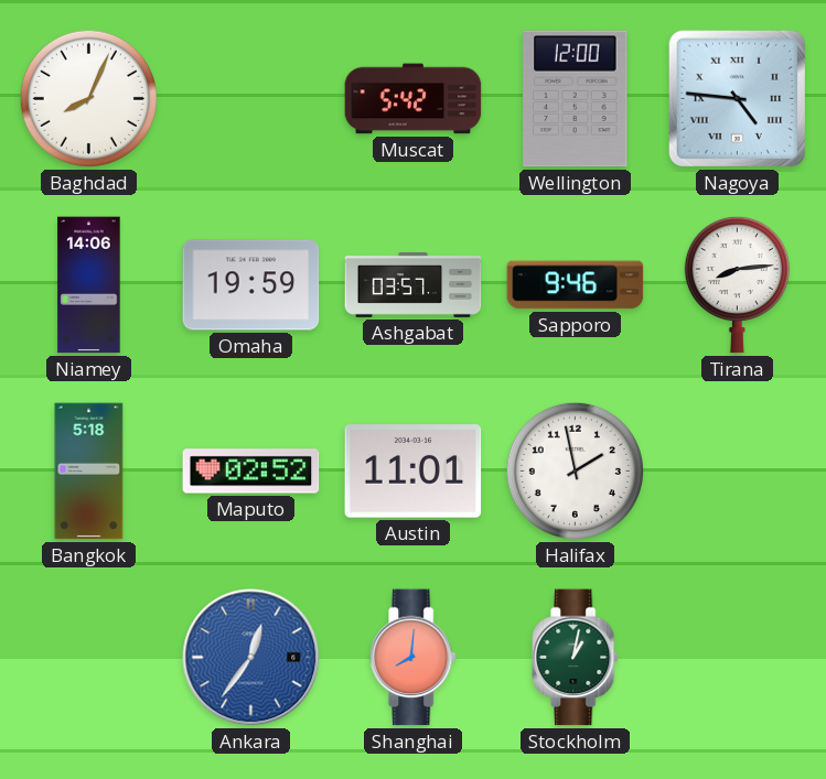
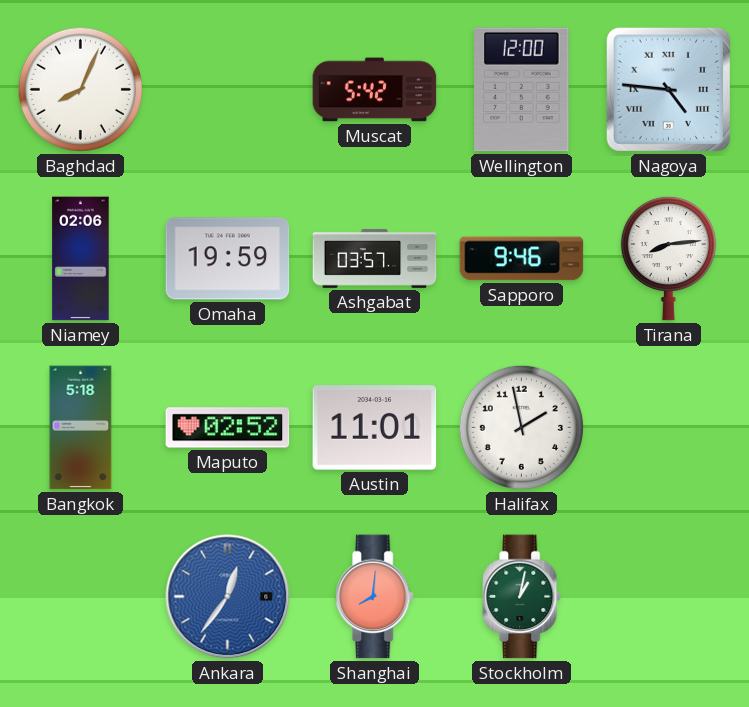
Niamey: 14:06 -> 02:06 (81, 259)
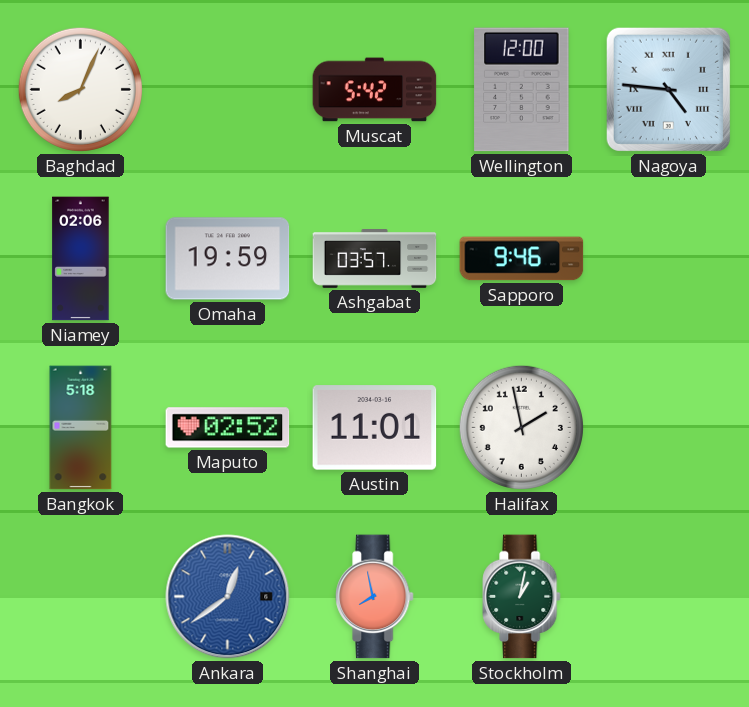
Tirana: 8:14 -> none (668, 258)
Ankara: 12:36 -> 12:39 (228, 597)
Shanghai: 8:01 -> 7:58 (375, 597)
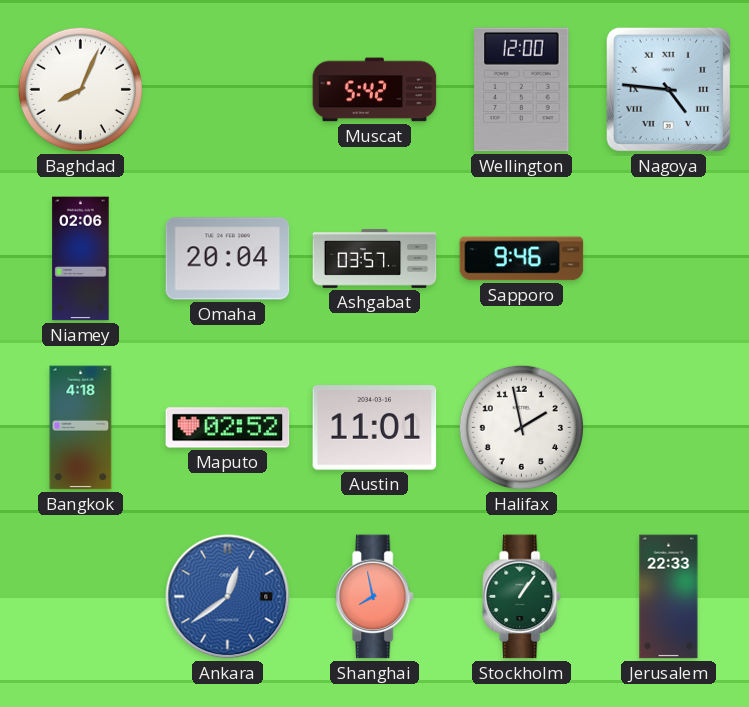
Omaha: 19:59 -> 20:04 (228, 259)
Bangkok: 5:18 -> 4:18 (81, 428)
Stockholm: 1:02 -> 1:06 (522, 597)
Jerusalem: none -> 22:33 (669, 597)
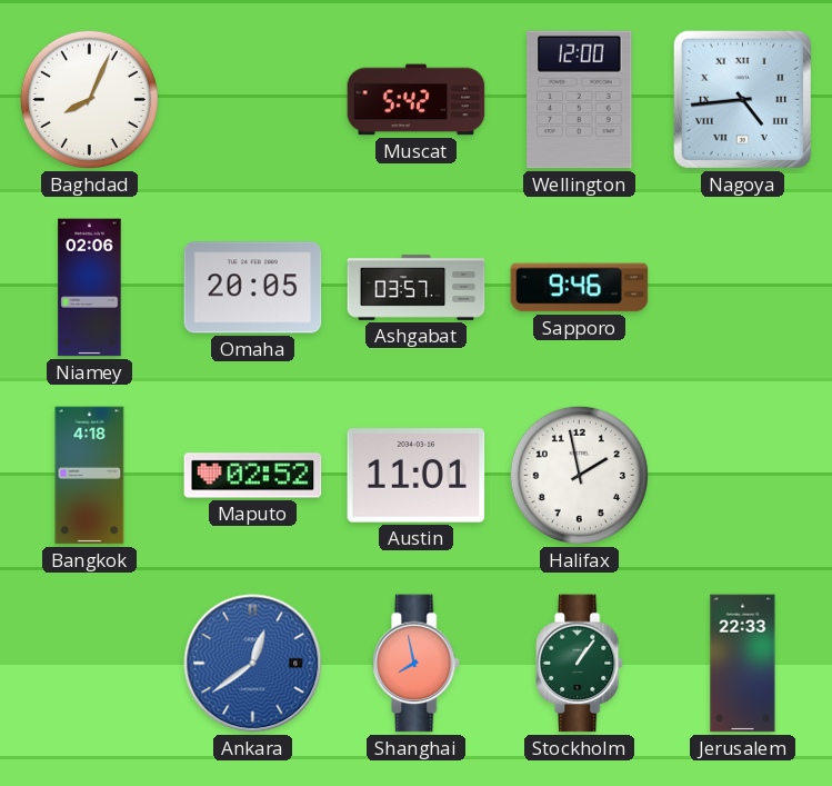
Nagoya: 4:46 -> 4:44 (742, 99)
Omaha: 20:04 -> 20:05 (253, 288)
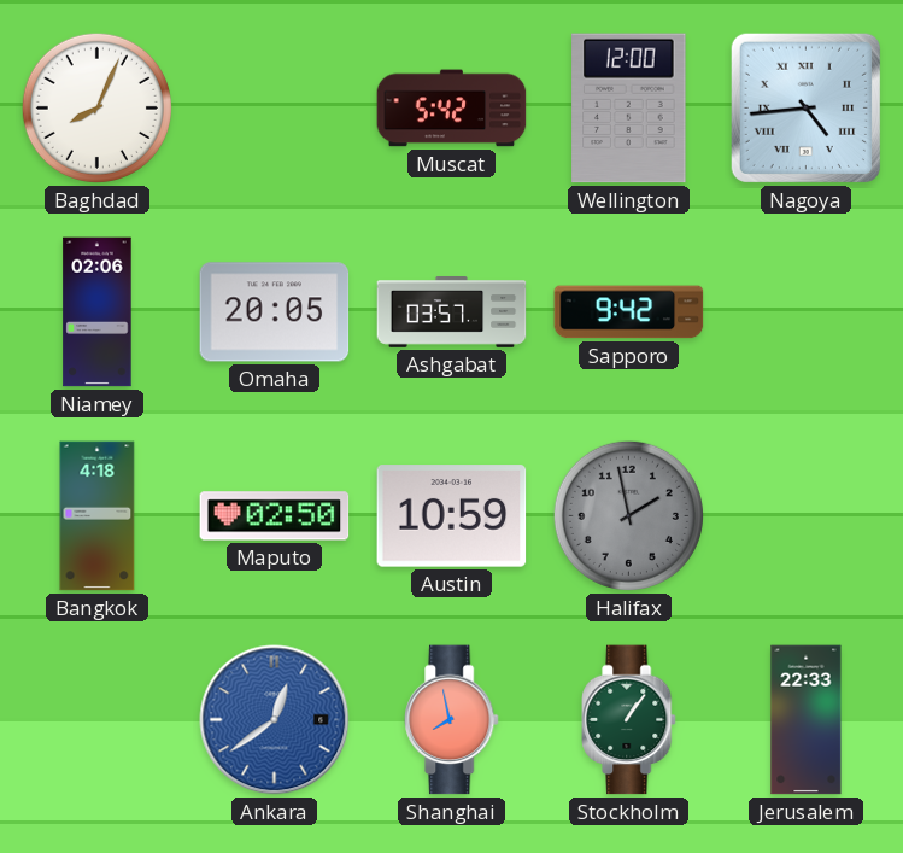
Sapporo: 9:46 -> 9:42 (629, 312)
Maputo: 02:52 -> 02:50 (275, 516)
Austin: 11:01 -> 10:59 (452, 516)
Halifax dial: white -> grey (628, 515)
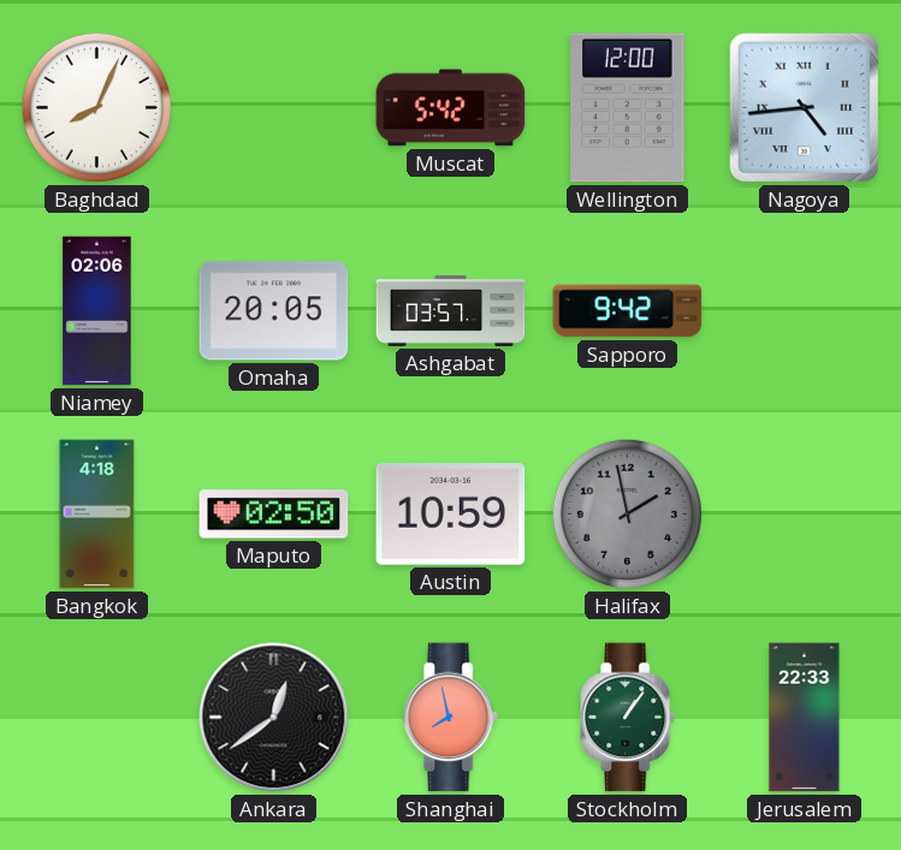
Ankara dial: blue -> black (274, 718)
